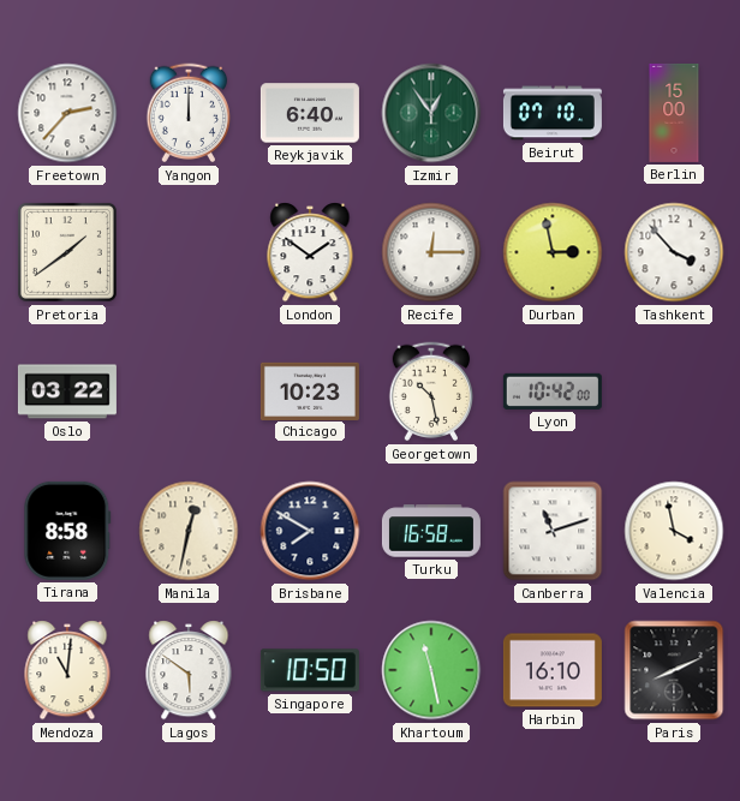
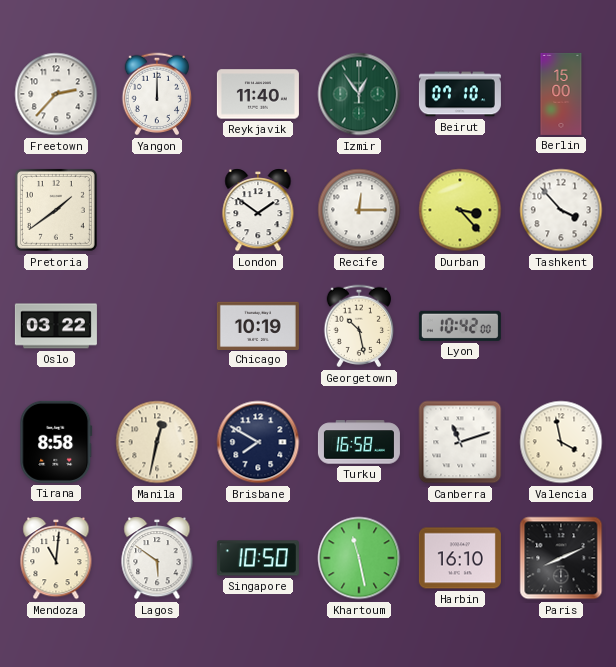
Reykjavik: 6:40 -> 11:40 (258, 94)
Durban: 2:58 -> 3:23 (460, 210)
Chicago: 10:23 -> 10:19 (258, 325)
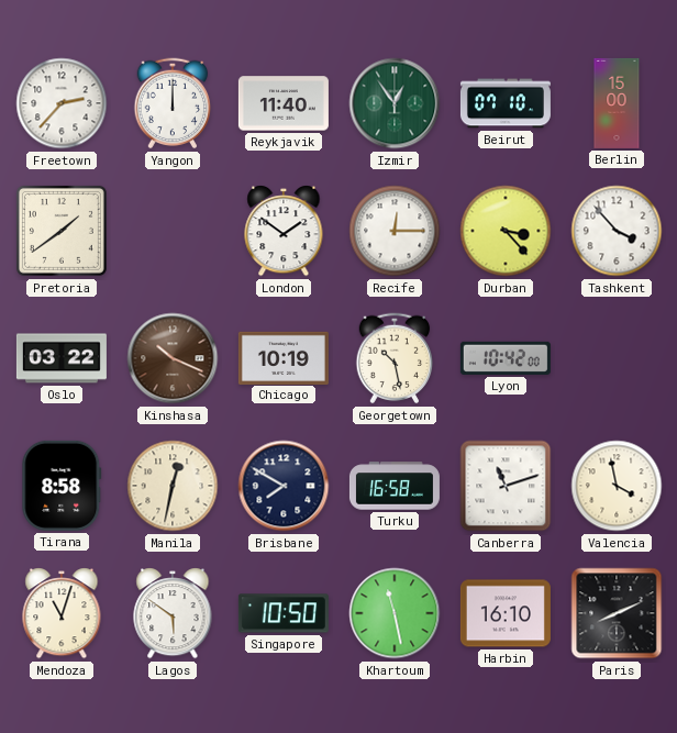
Kinshasa: none -> 10:19 (173, 358)
Mendoza: 11:01 -> 11:03 (62, 613)
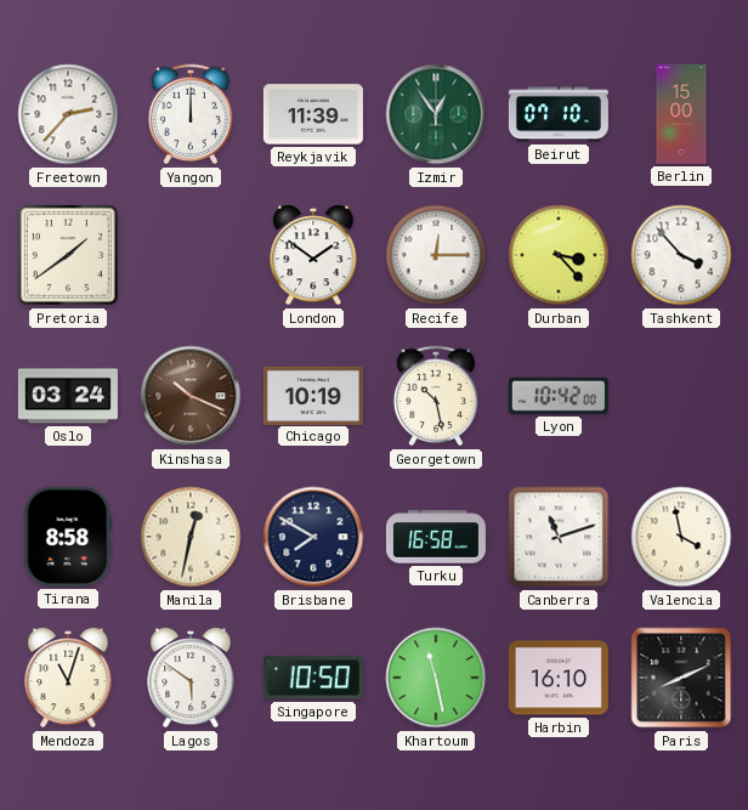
Reykjavik: 11:40 -> 11:39 (313, 114)
Oslo: 03:22 -> 03:24 (68, 396)
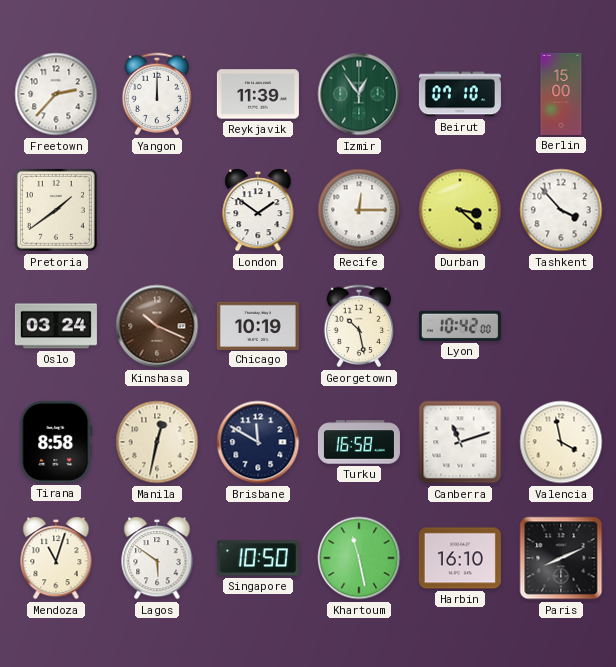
Durban: 3:23 -> 3:22 (460, 210)
Brisbane: 7:50 -> 11:50 (258, 442)
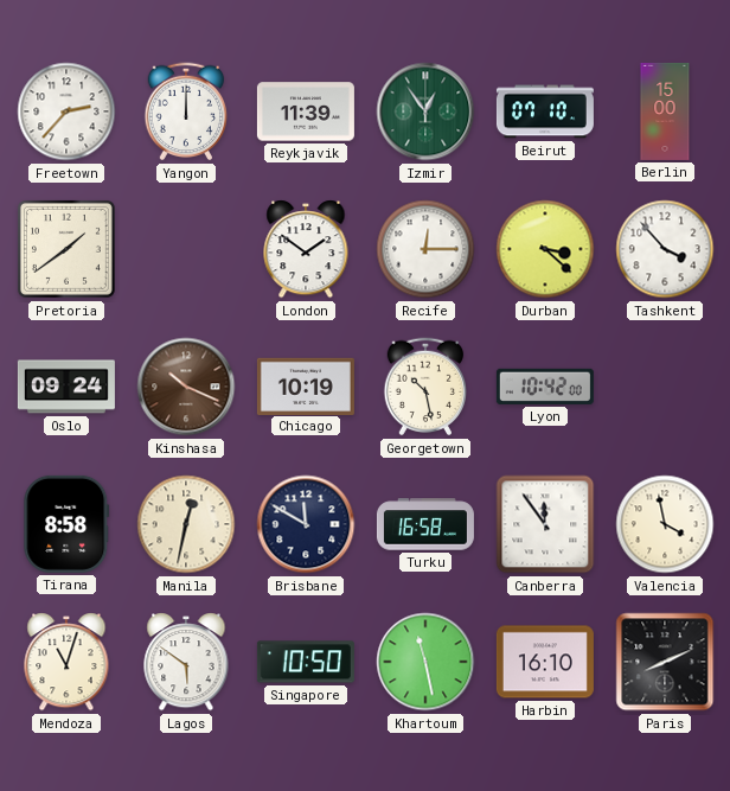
Oslo: 03:24 -> 09:24 (66, 387)
Canberra: 11:12 -> 11:54 (545, 524)
